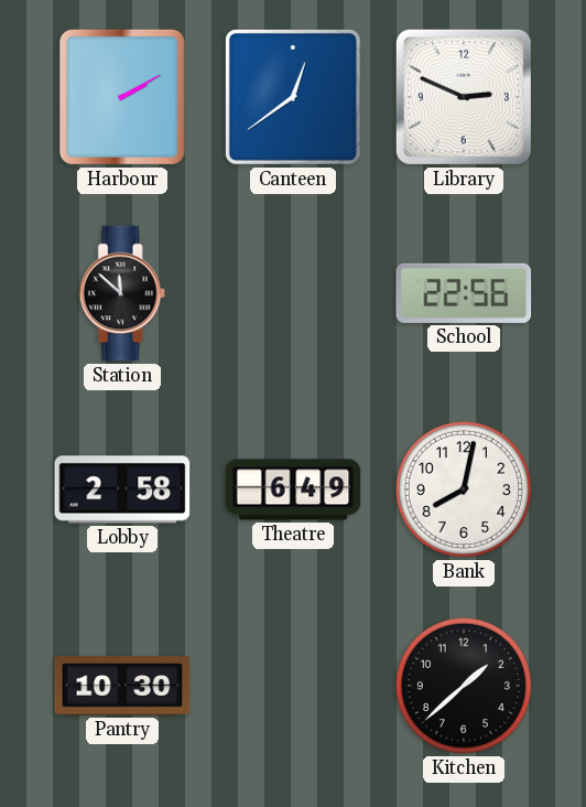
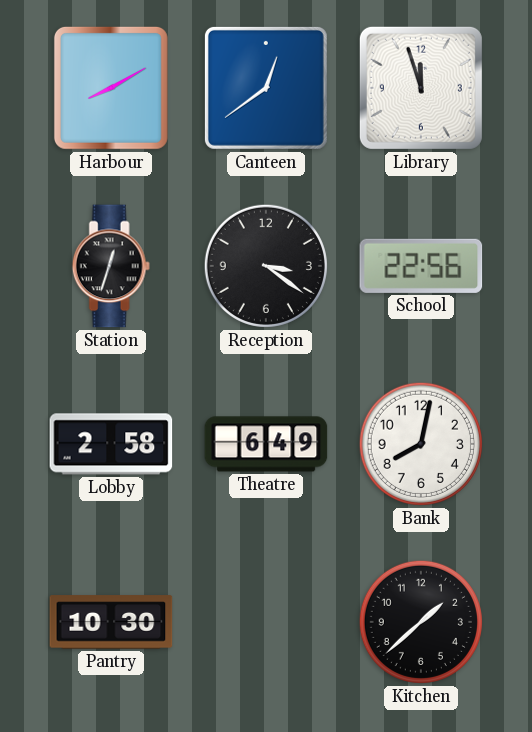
Harbour: 2:10 -> 8:10 (111, 88)
Library: 2:49 -> 11:57 (421, 88)
Station: 11:52 -> 12:33 (111, 266)
Reception: none -> 3:21 (266, 266)
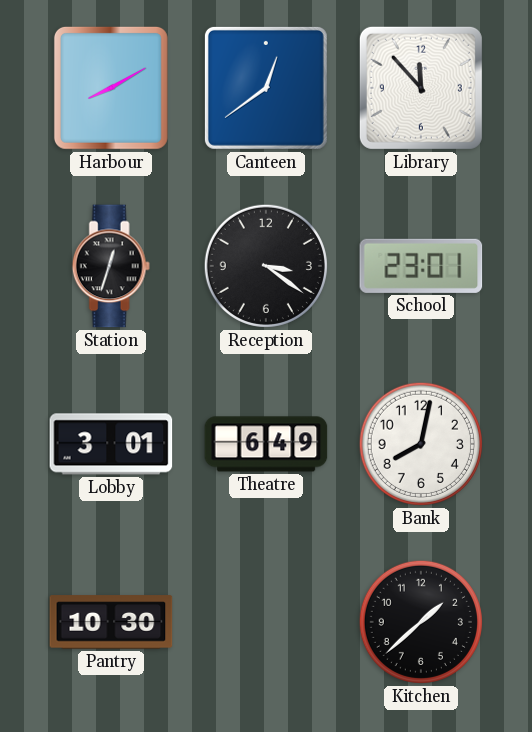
Library: 11:57 -> 11:53 (421, 88)
School: 22:56 -> 23:01 (421, 266)
Lobby: 2:58 -> 3:01 (111, 444)
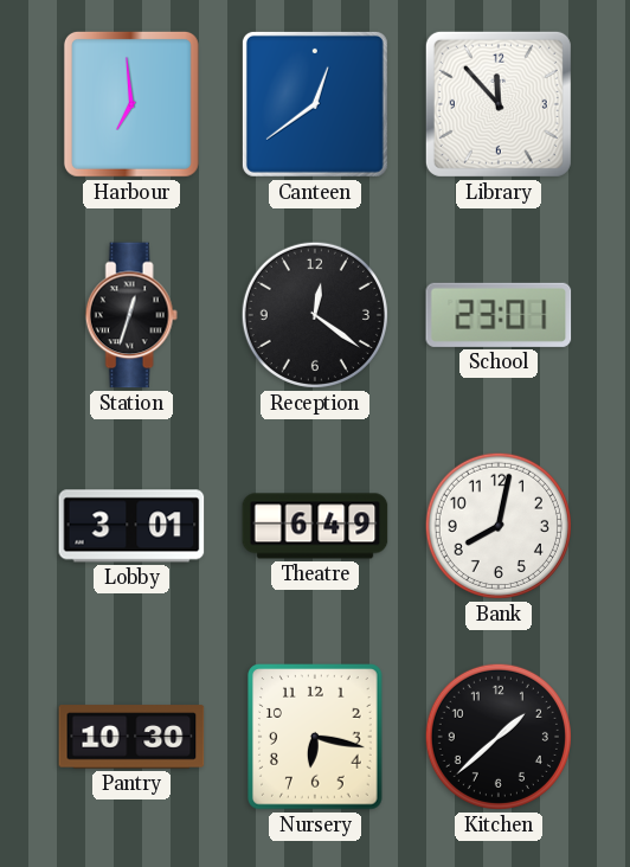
Harbour: 8:10 -> 6:59 (131, 104)
Reception: 3:21 -> 12:21 (315, 315)
Nursery: none -> 6:17 (315, 737)
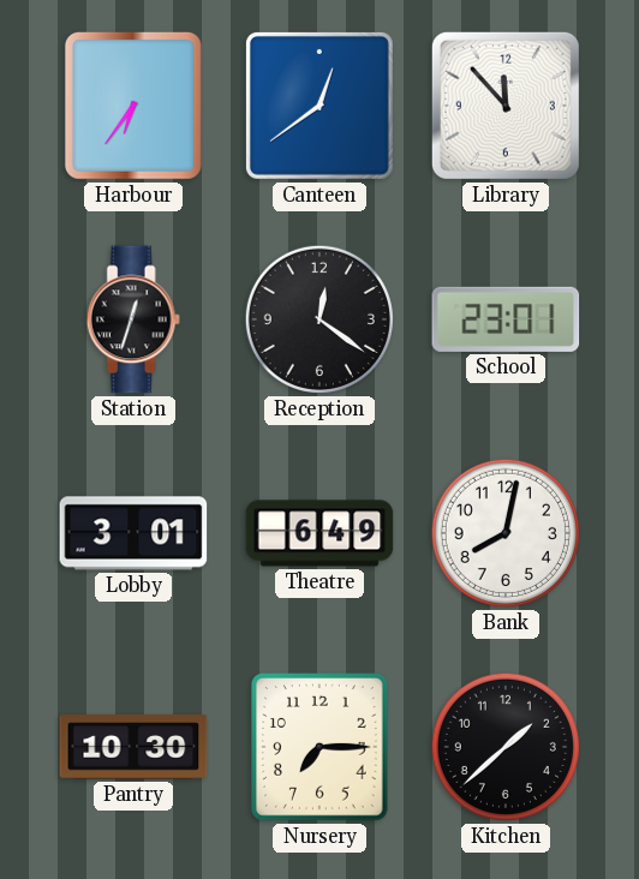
Harbour: 6:59 -> 6:36 (133, 106)
Nursery: 6:17 -> 7:15 (319, 747)
